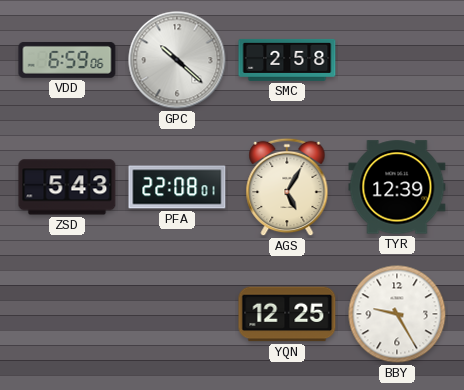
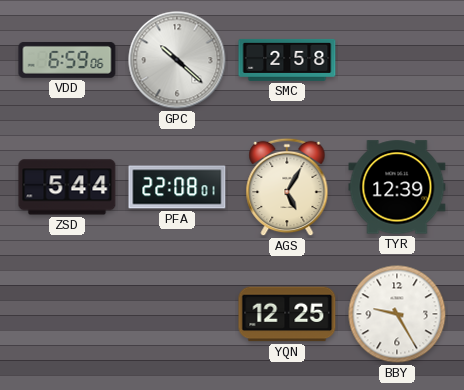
ZSD: 5:43 -> 5:44 (67, 187)
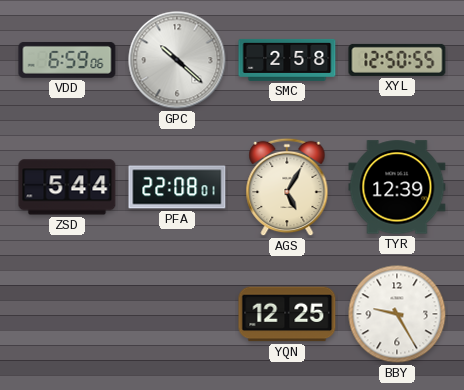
XYL: none -> 12:50 (397, 60)
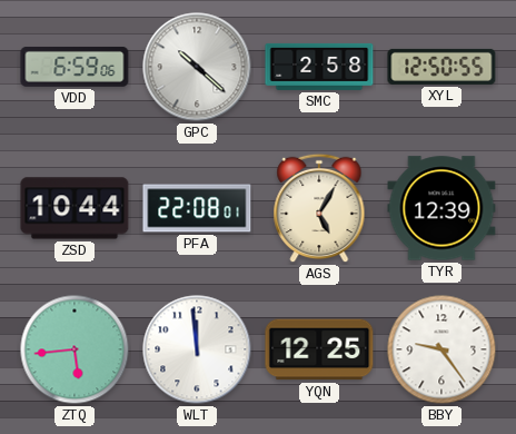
ZSD: 5:44 -> 10:44 (75, 208)
ZTQ: none -> 5:44 (75, 349)
WLT: none -> 11:59 (197, 349)
BBY: 9:25 -> 9:24 (441, 349)
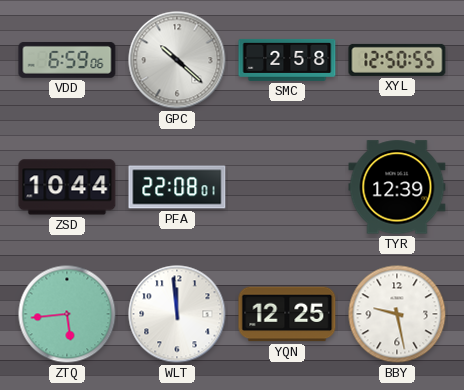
AGS: 5:05 -> none (319, 208)
BBY: 9:24 -> 9:28 (397, 314)
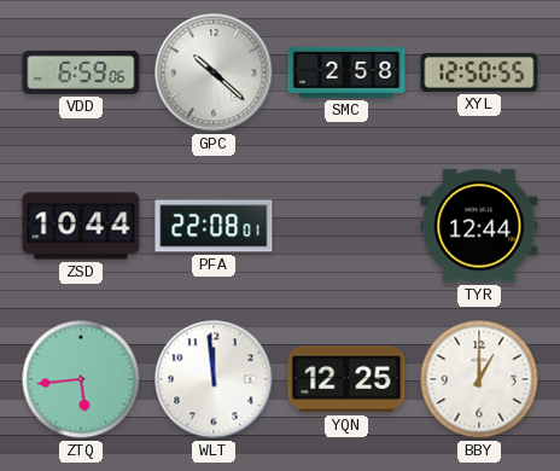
TYR: 12:39 -> 12:44 (479, 226)
BBY: 9:28 -> 1:00 (479, 379)
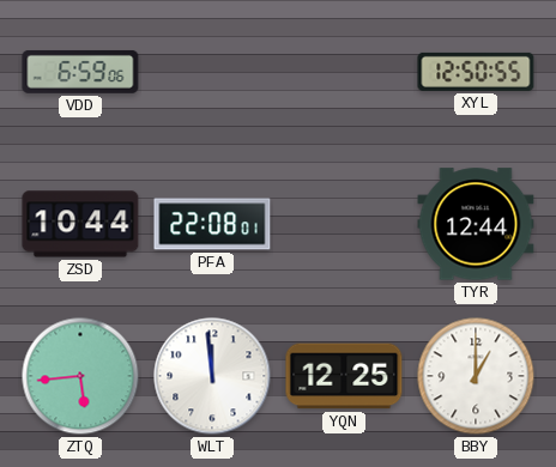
GPC: 10:22 -> none (214, 72)
SMC: 2:58 -> none (346, 72)
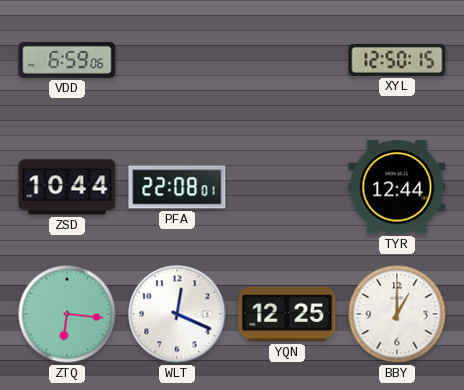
XYL: 12:50:55 -> 12:50:15 (397, 60)
ZTQ: 5:44 -> 6:16 (67, 314)
WLT: 11:59 -> 12:19 (177, 314)
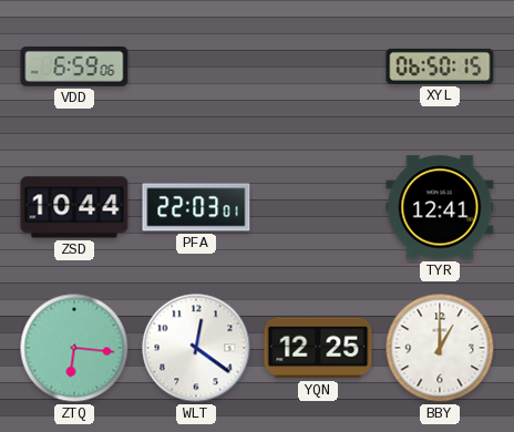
XYL: 12:50 -> 06:50 (440, 66)
PFA: 22:08 -> 22:03 (196, 207)
TYR: 12:44 -> 12:41 (440, 207)
WLT: 12:19 -> 12:21 (196, 348)
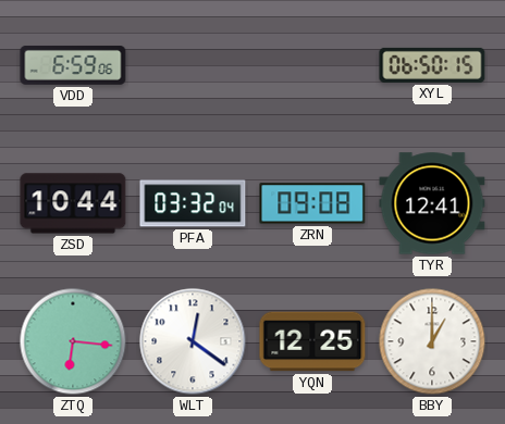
PFA: 22:03 -> 03:32 (193, 203)
ZRN: none -> 09:08 (312, 203)
